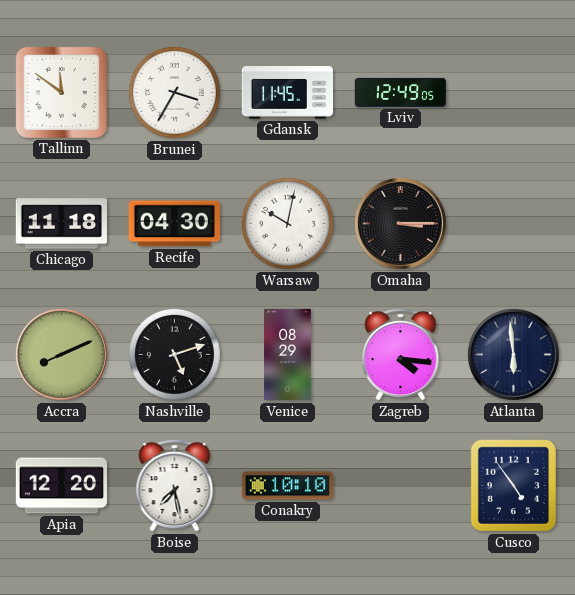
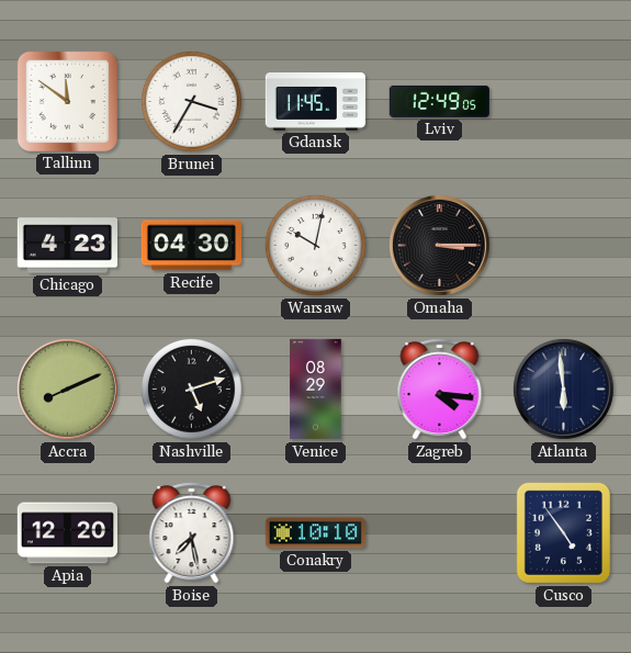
Chicago: 11:18 -> 4:23 (67, 246)
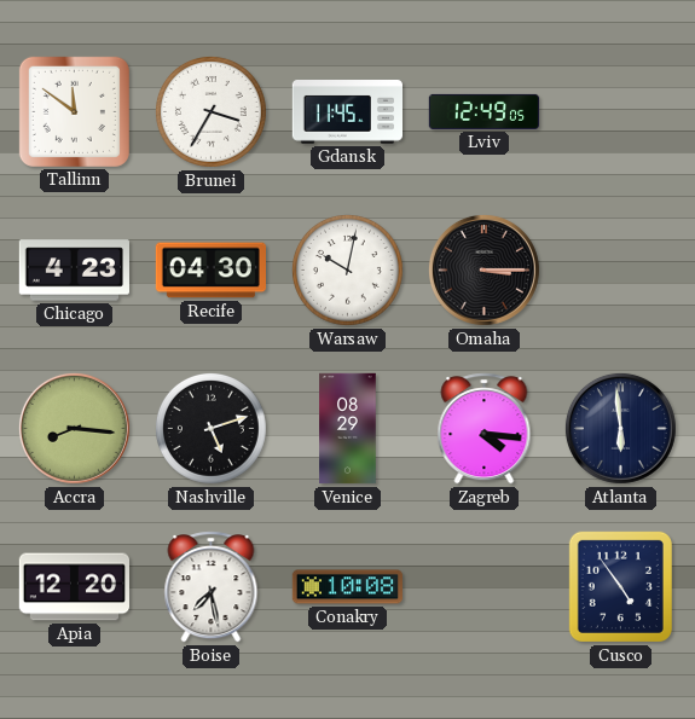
Accra: 8:11 -> 8:16 (74, 428)
Conakry: 10:10 -> 10:08 (347, 587)
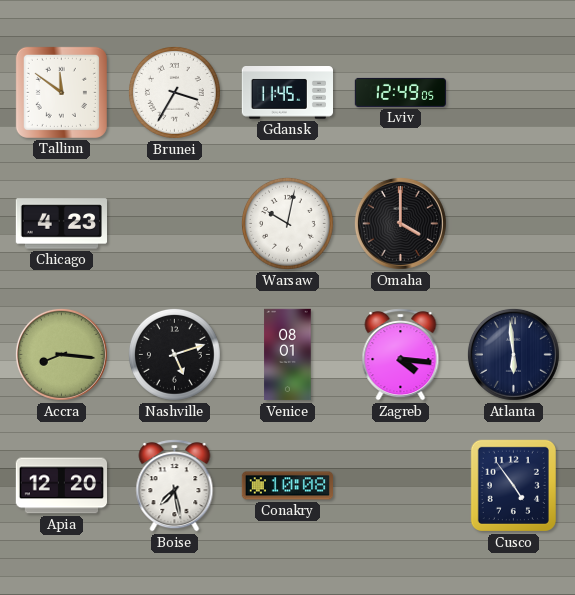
Recife: 04:30 -> none (210, 271)
Omaha: 3:15 -> 4:00 (400, 223)
Venice: 08:29 -> 08:01 (288, 355)
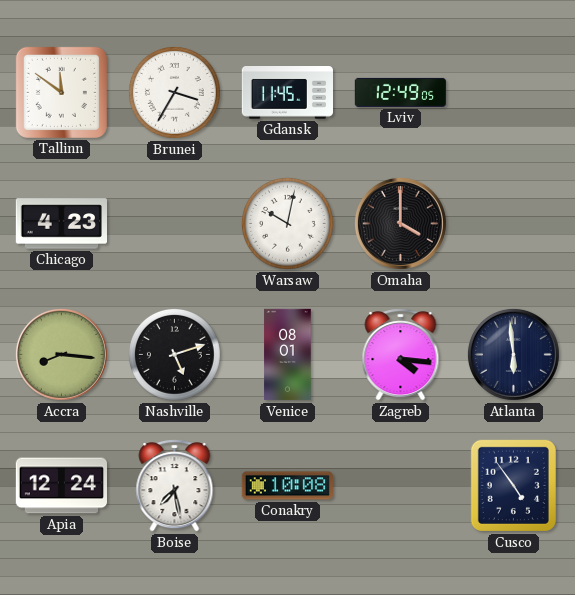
Apia: 12:20 -> 12:24 (61, 486)
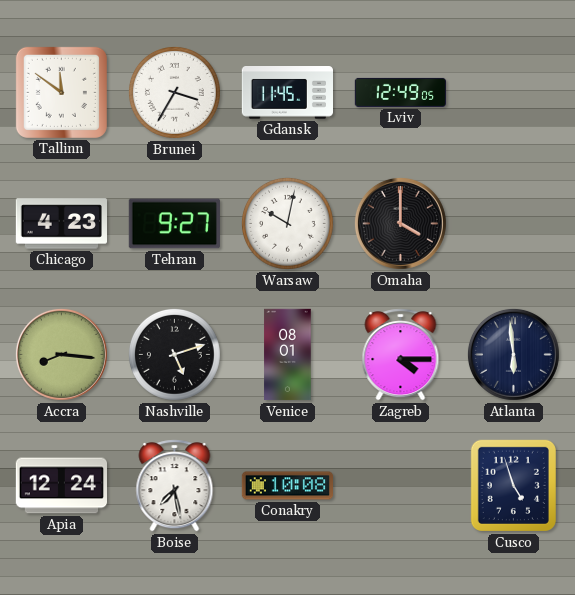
Tehran: none -> 9:27 (174, 224)
Zagreb: 4:16 -> 4:15 (401, 355)
Cusco: 4:54 -> 4:57 (513, 485)
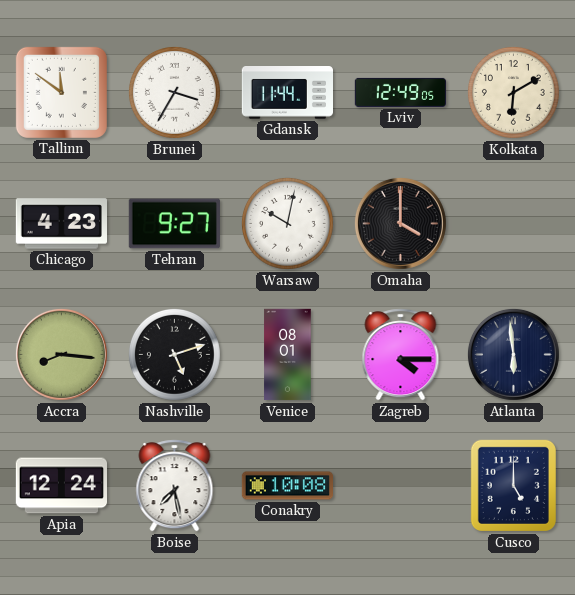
Gdansk: 11:45 -> 11:44 (287, 93)
Kolkata: none -> 6:10 (513, 92)
Cusco: 4:57 -> 5:00 (513, 485)
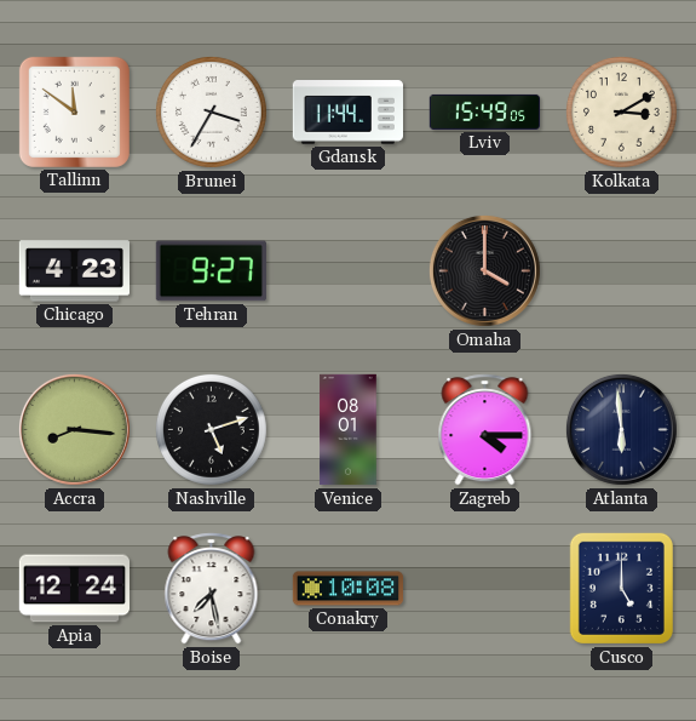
Lviv: 12:49 -> 15:49 (485, 111)
Kolkata: 6:10 -> 3:10 (621, 111)
Warsaw: 10:02 -> none (287, 223)
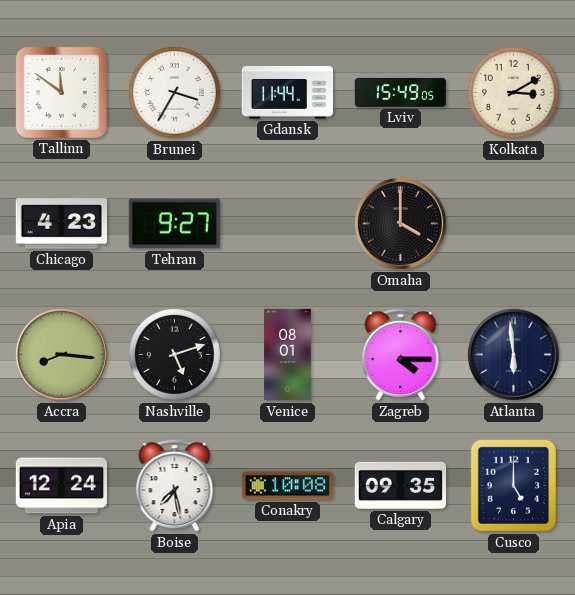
Calgary: none -> 09:35 (401, 485)
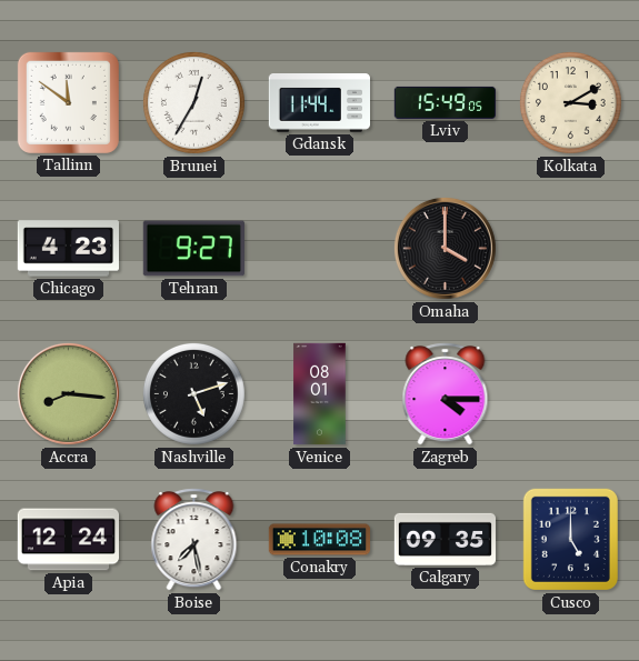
Brunei: 3:35 -> 12:35 (193, 102)
Atlanta: 5:59 -> none (513, 354)
